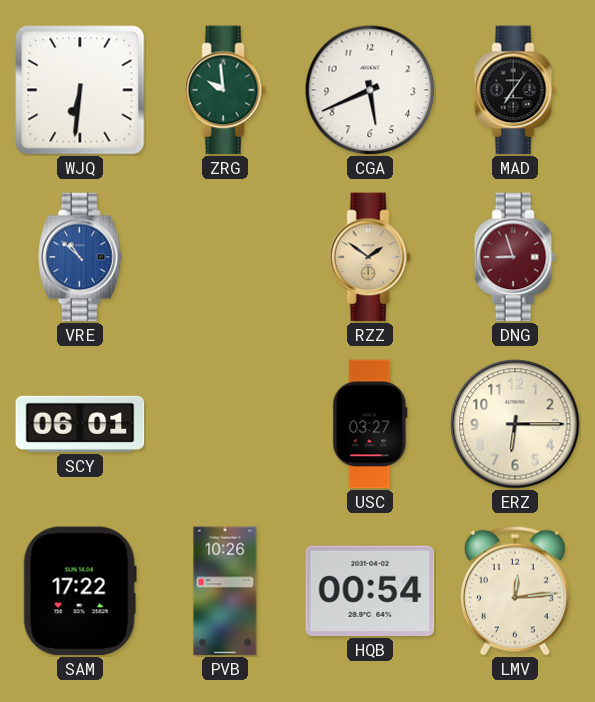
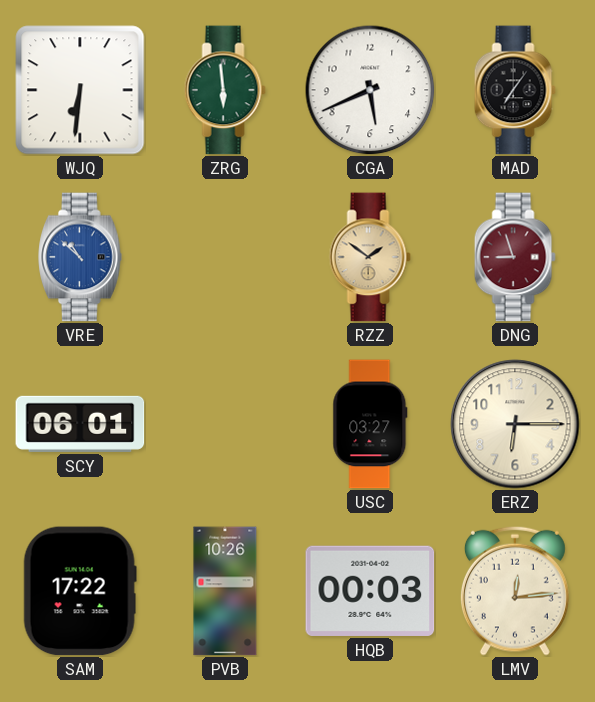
ZRG: 9:59 -> 5:59 (225, 90)
HQB: 00:54 -> 00:03 (370, 591)
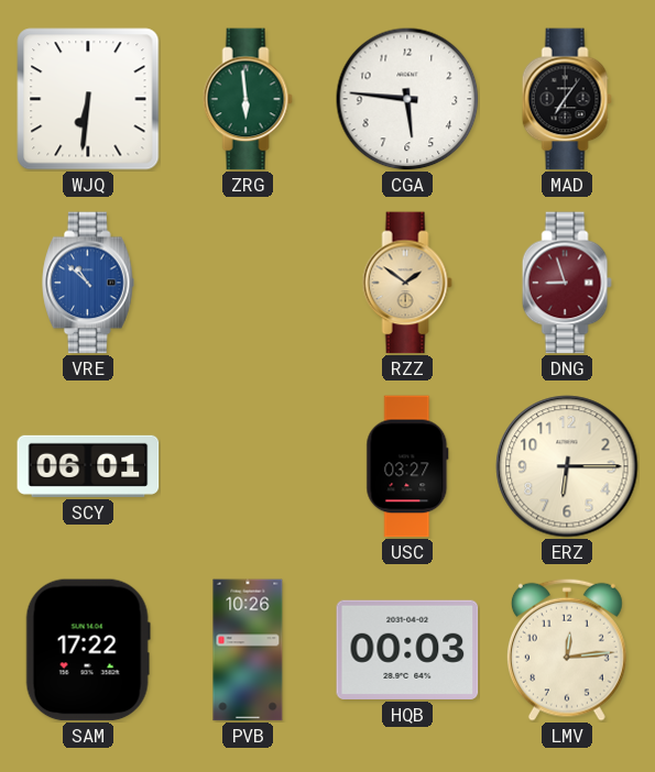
CGA: 5:41 -> 5:46 (407, 99)
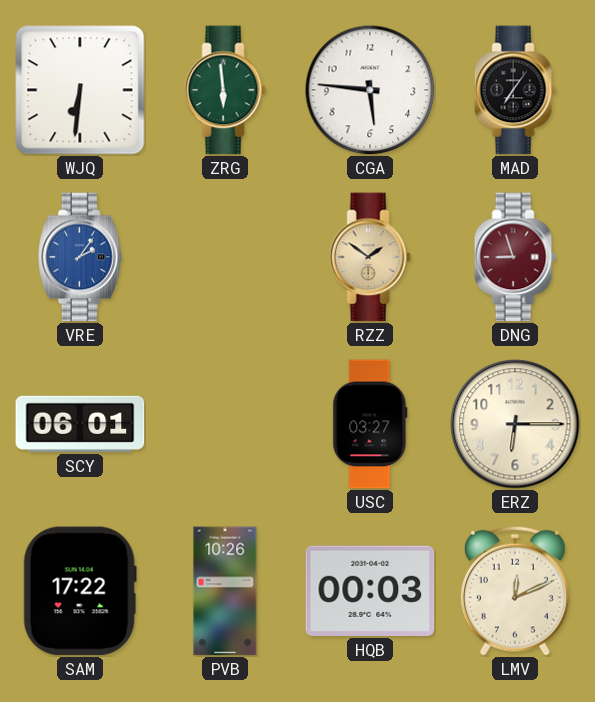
VRE: 10:52 -> 2:06 (80, 257)
LMV: 12:14 -> 12:11 (515, 591)
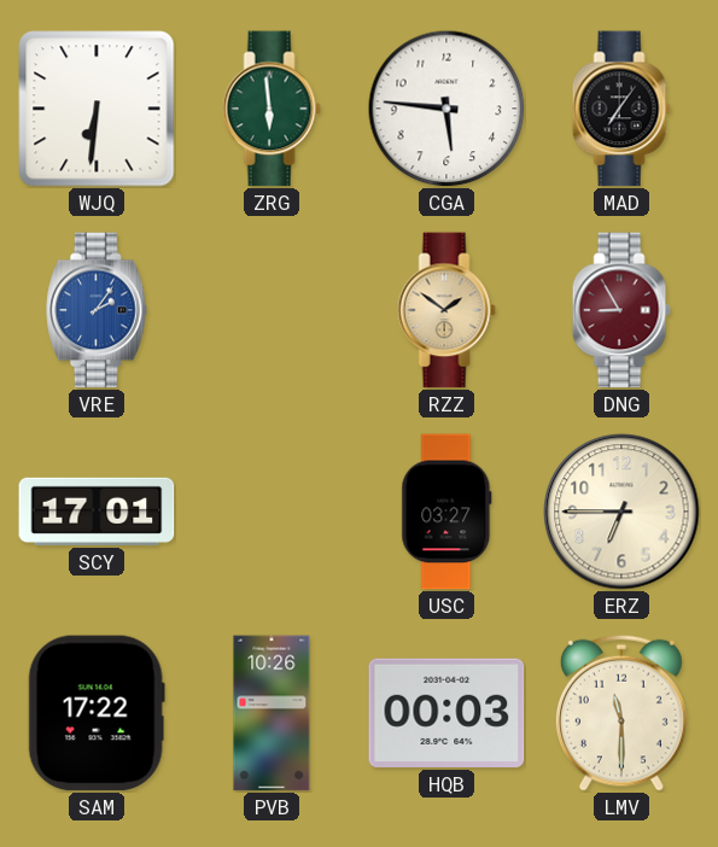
DNG: 8:57 -> 8:55 (621, 310)
SCY: 06:01 -> 17:01 (97, 512)
ERZ: 6:15 -> 6:45 (621, 512)
LMV: 12:11 -> 11:30 (621, 713)
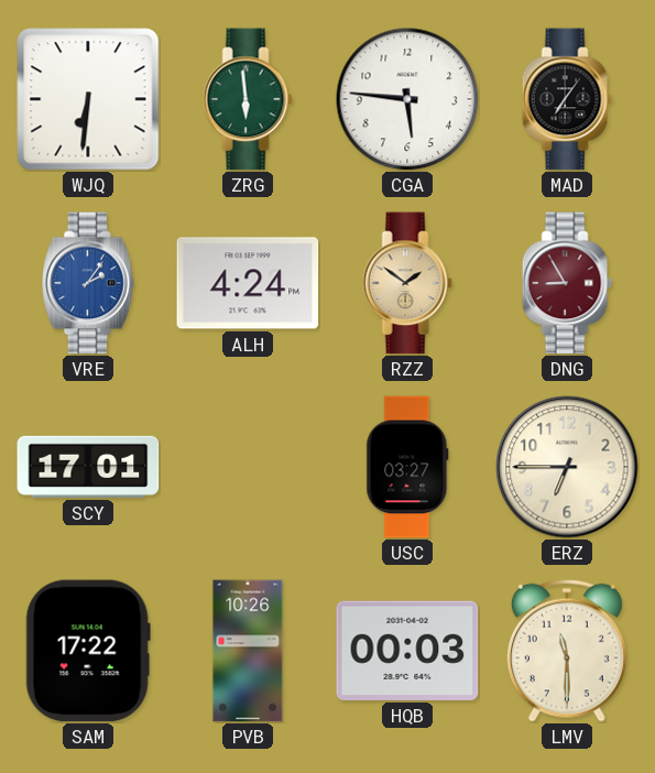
ALH: none -> 4:24 (248, 283)
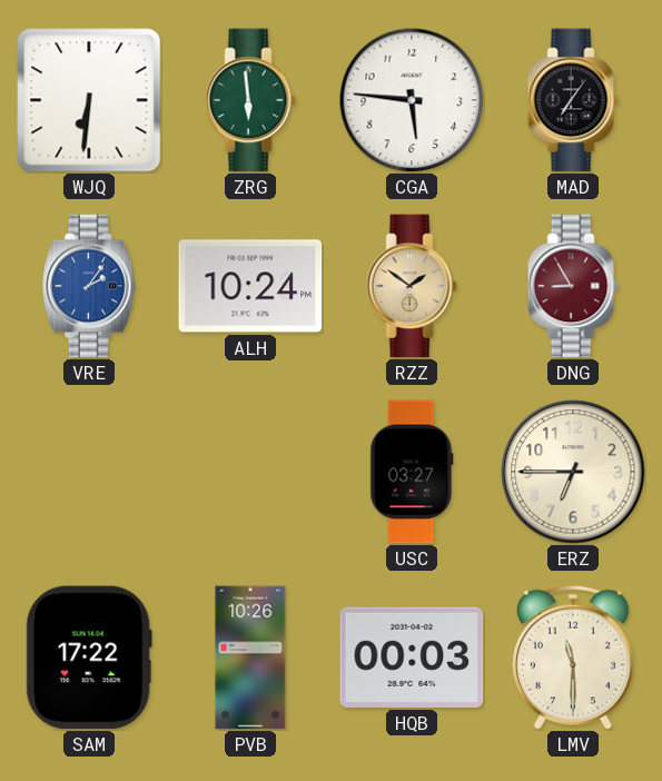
ALH: 4:24 -> 10:24 (250, 286)
SCY: 17:01 -> none (88, 467)
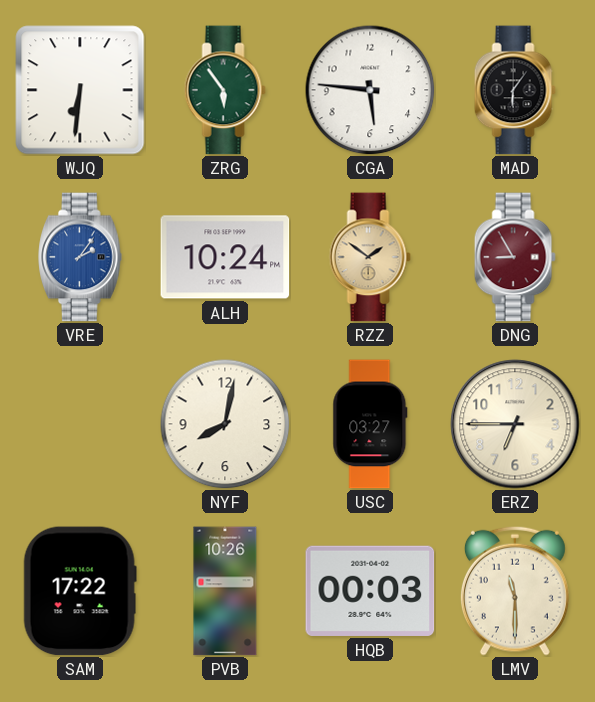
ZRG: 5:59 -> 5:54 (225, 90)
MAD: 7:06 -> 6:06 (515, 90)
NYF: none -> 8:02 (225, 424)
